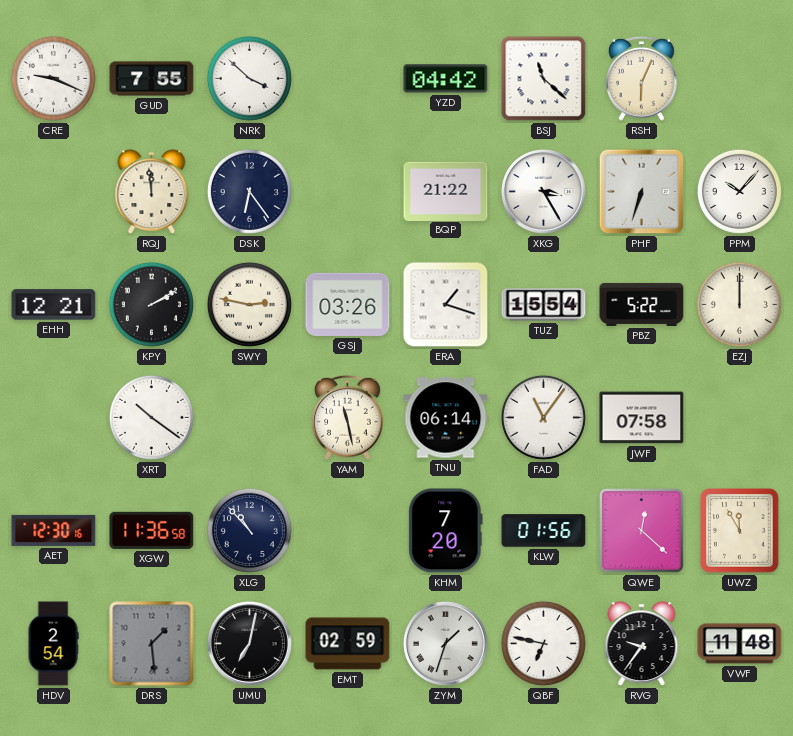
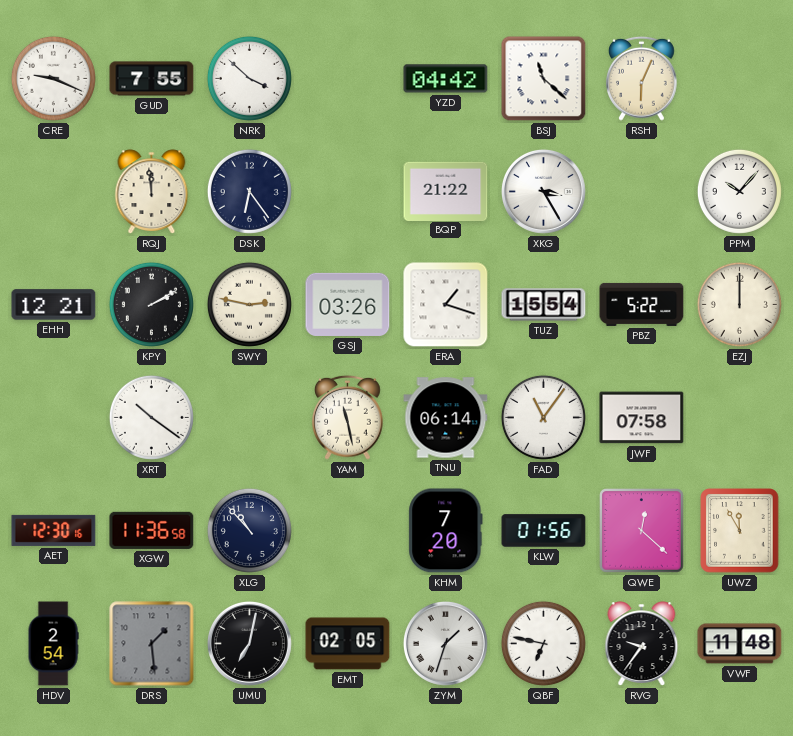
PHF: 6:33 -> none (642, 192)
EMT: 02:59 -> 02:05 (348, 644)
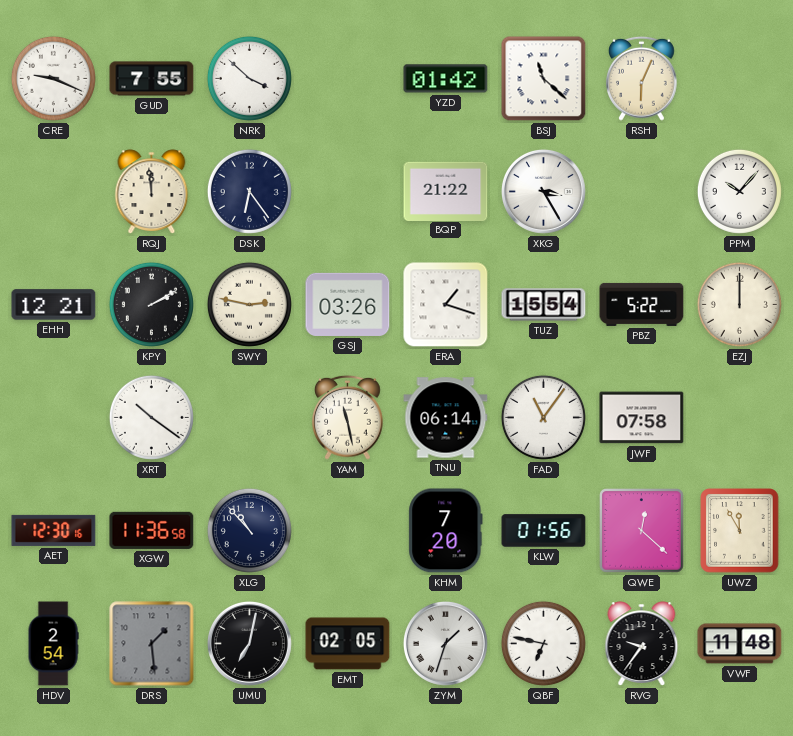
YZD: 04:42 -> 01:42 (446, 79)
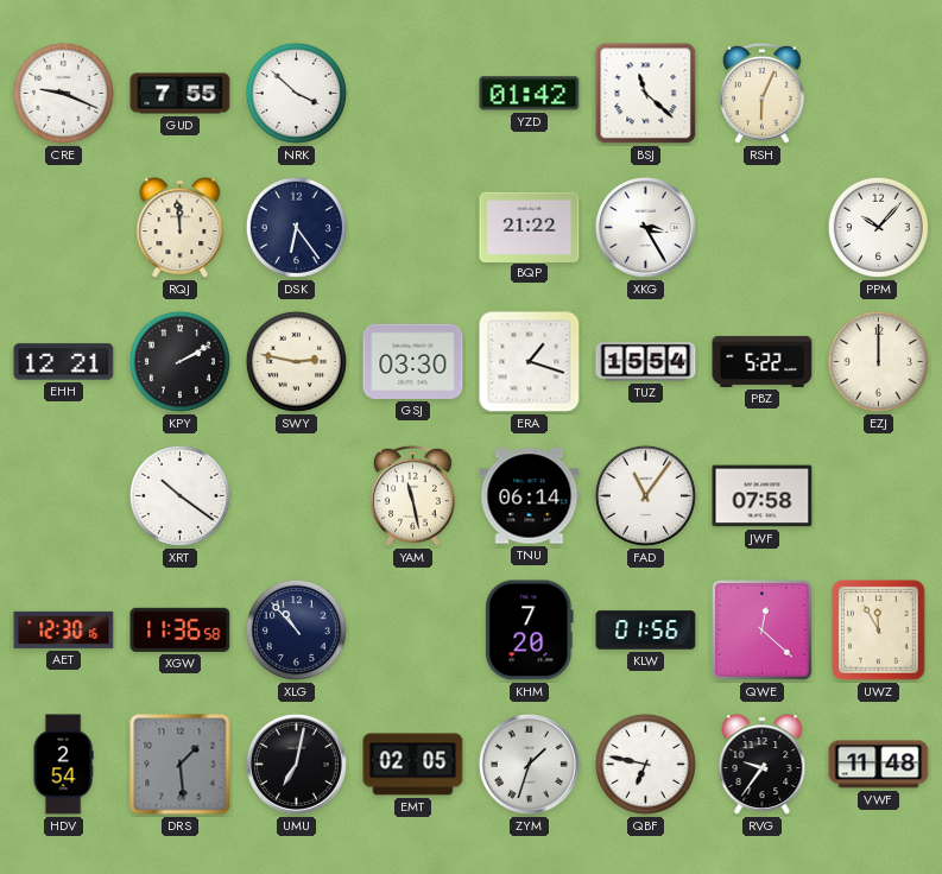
GSJ: 03:26 -> 03:30 (413, 361)
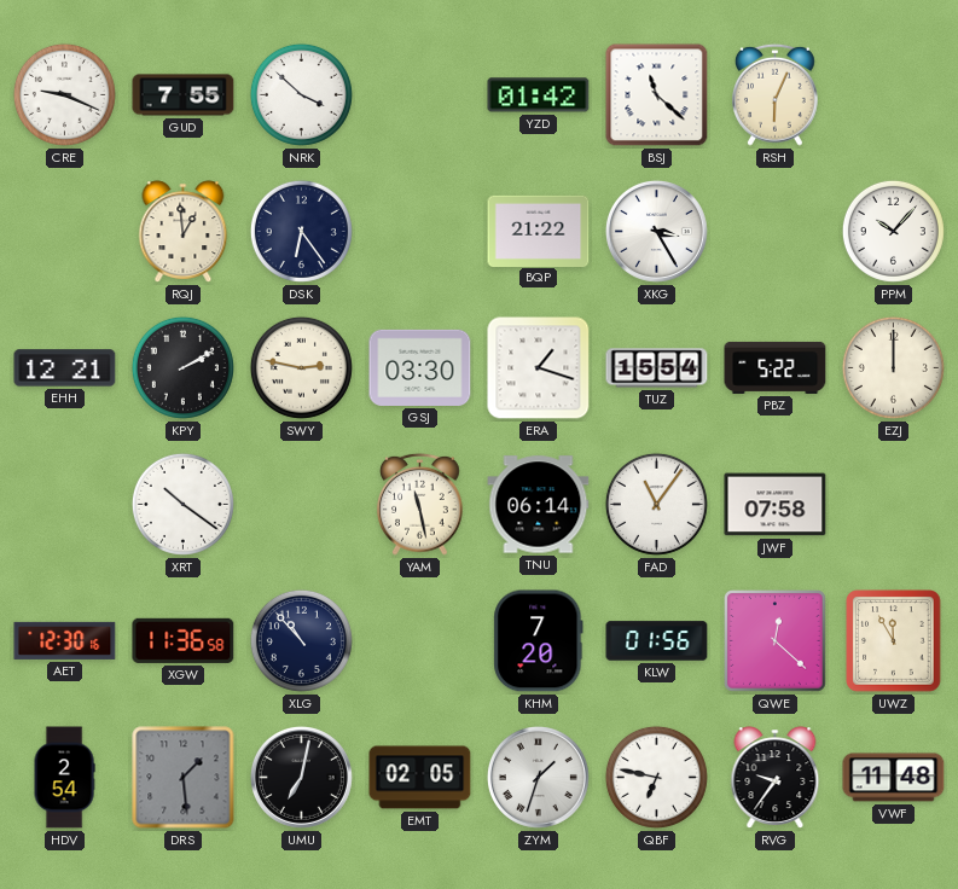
RQJ: 11:59 -> 12:59 (184, 232)
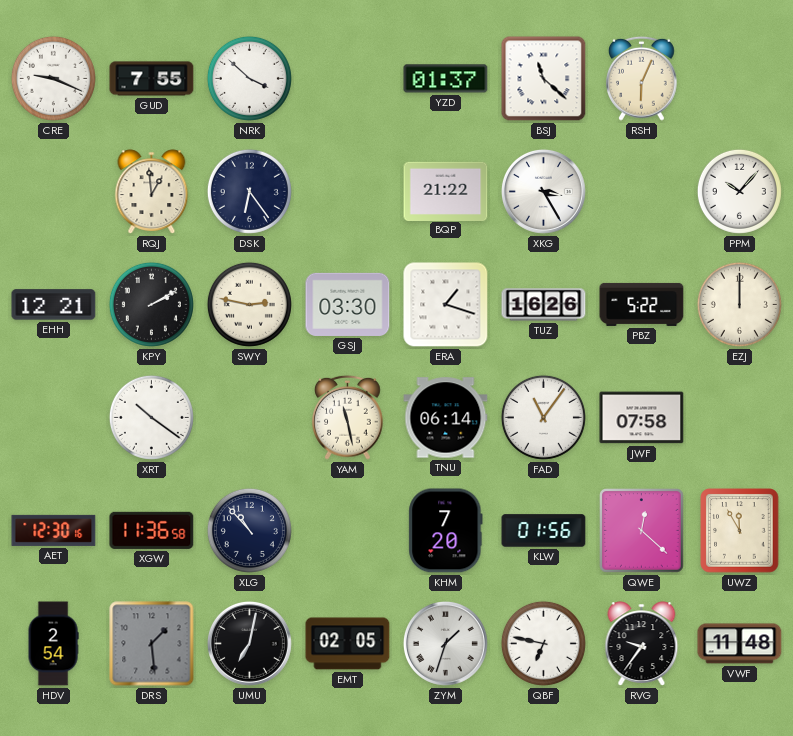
YZD: 01:42 -> 01:37 (446, 79)
TUZ: 15:54 -> 16:26 (544, 305)
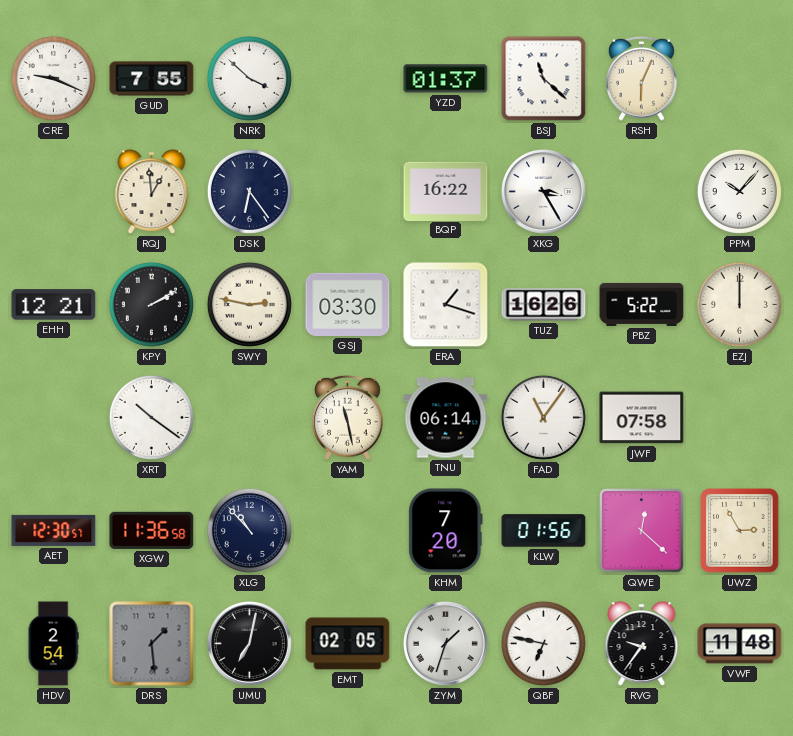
BQP: 21:22 -> 16:22 (446, 191)
AET: 12:30:16 -> 12:30:57 (54, 530)
UWZ: 11:55 -> 2:55 (740, 531)
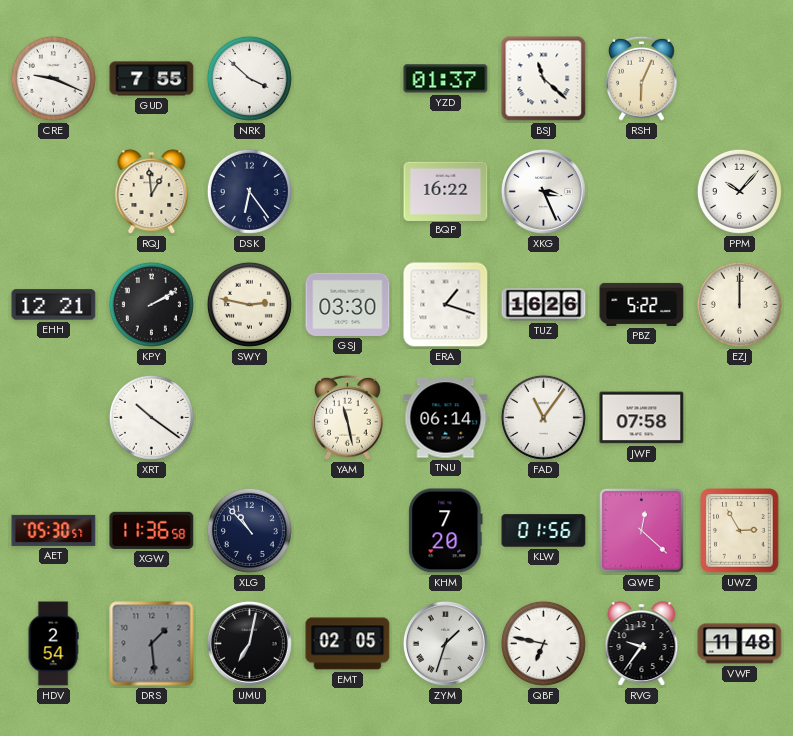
XKG: 3:25 -> 3:26 (543, 191)
AET: 12:30 -> 05:30 (54, 530)
